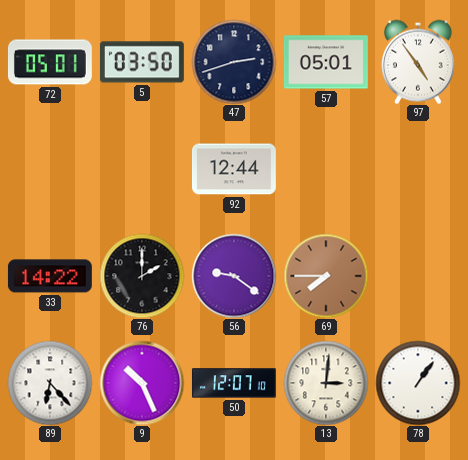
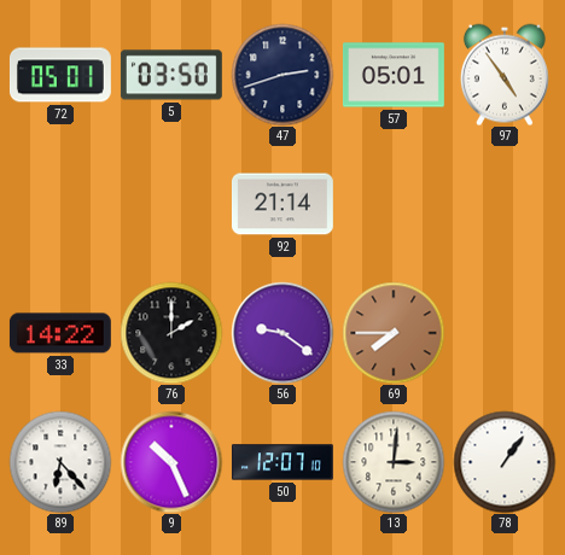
92: 12:44 -> 21:14 (282, 204)
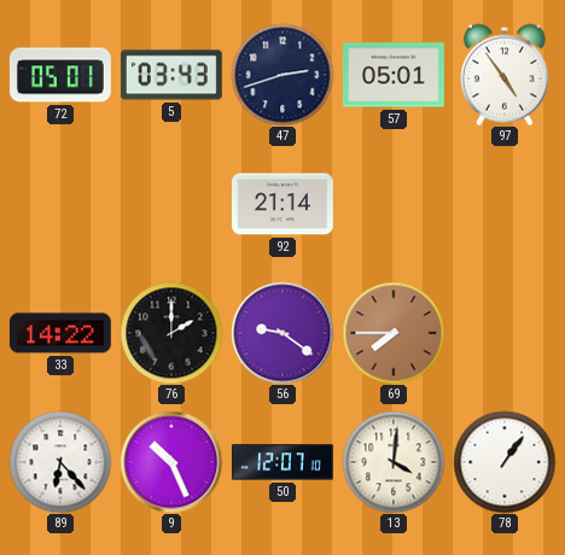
5: 03:50 -> 03:43 (171, 75)
13: 3:01 -> 4:01 (394, 462)
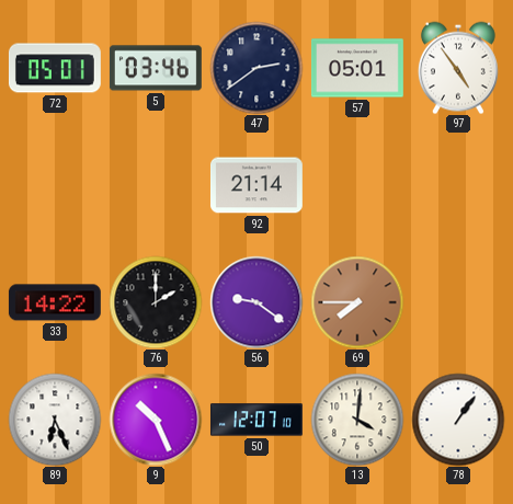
5: 03:43 -> 03:46 (156, 68)
47: 2:42 -> 2:39 (256, 68)
89: 6:23 -> 6:26 (55, 420)
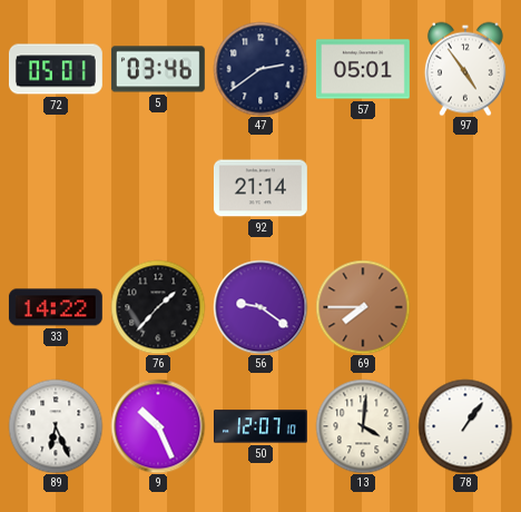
76: 2:00 -> 1:37 (158, 307)
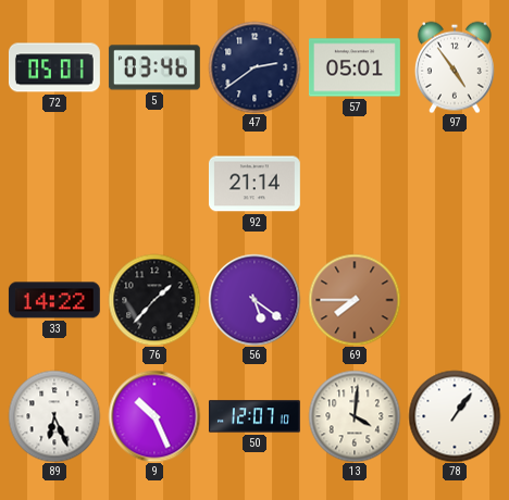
56: 9:21 -> 5:21 (254, 300)
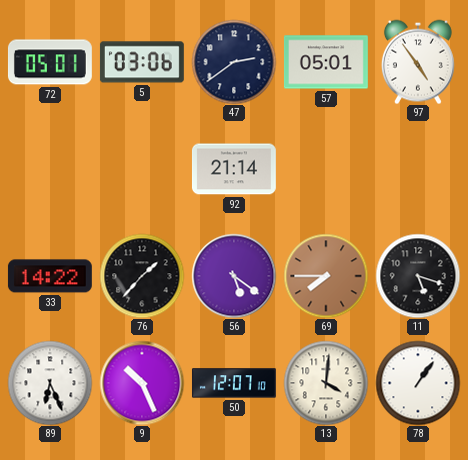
5: 03:46 -> 03:06 (142, 62)
11: none -> 5:18 (418, 276)
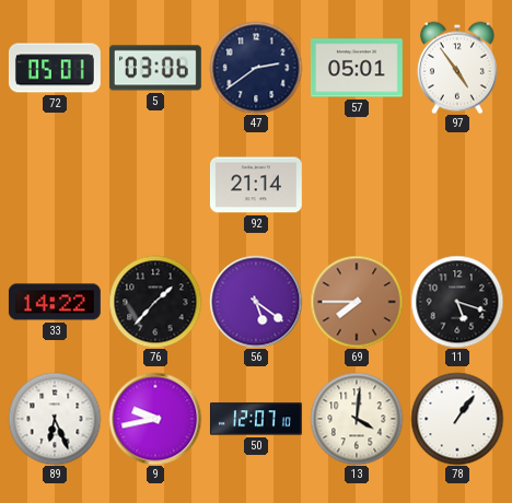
9: 10:26 -> 9:43 (155, 419)
